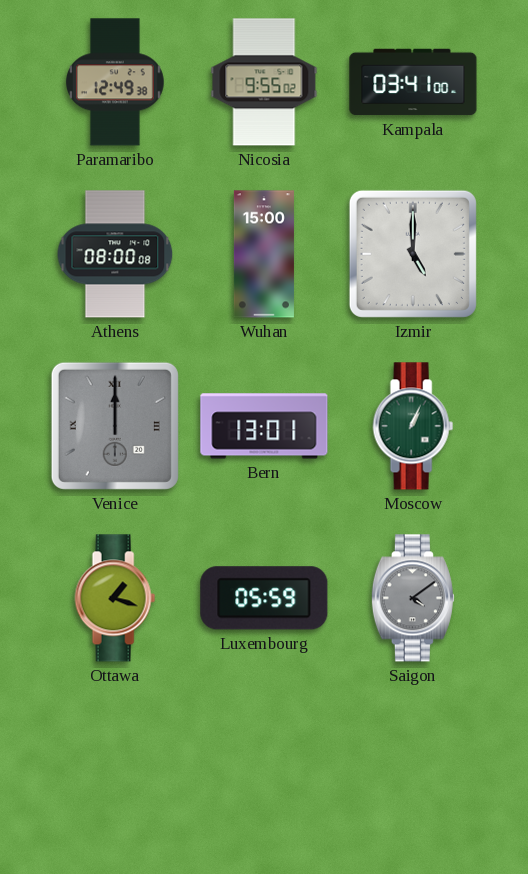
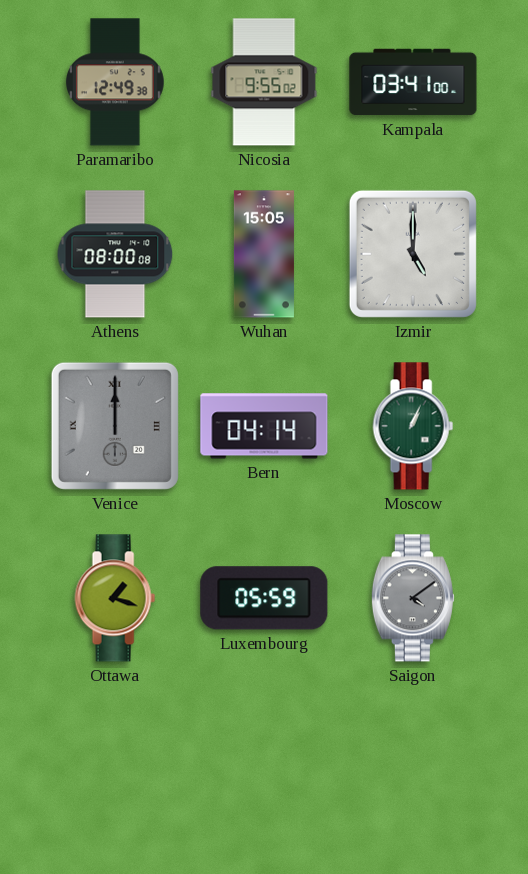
Wuhan: 15:00 -> 15:05 (264, 254)
Bern: 13:01 -> 04:14 (264, 426)
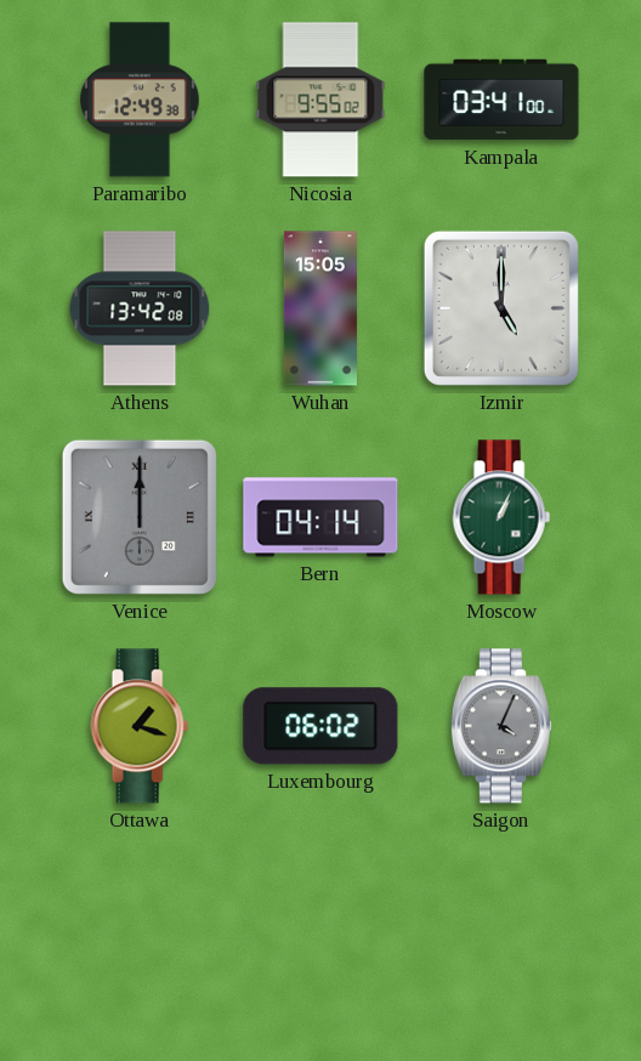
Athens: 08:00 -> 13:42 (140, 308)
Luxembourg: 05:59 -> 06:02 (320, 726)
Saigon: 4:09 -> 4:04 (501, 726)
